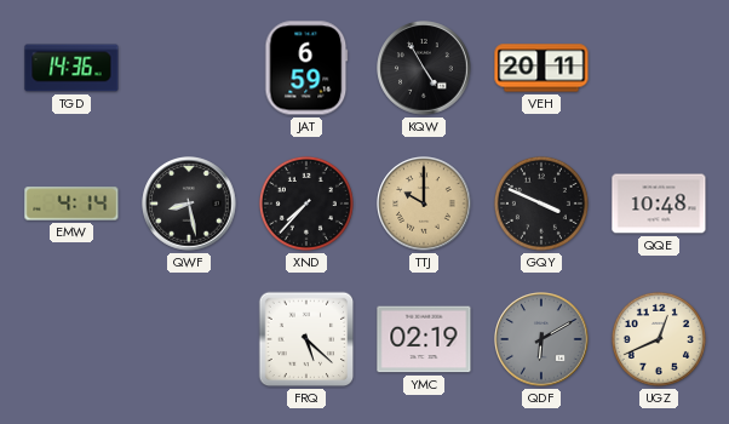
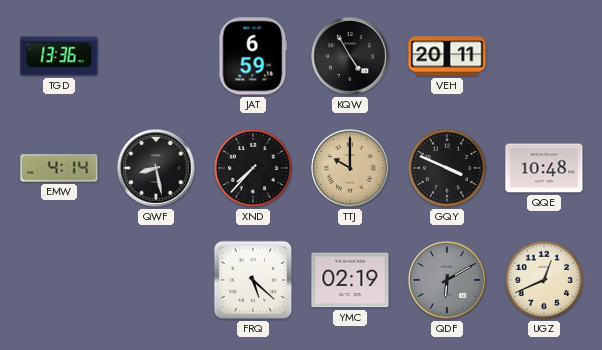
TGD: 14:36 -> 13:36 (59, 56)
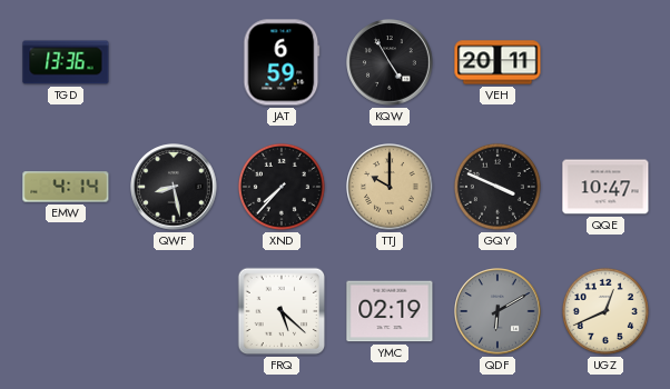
QQE: 10:48 -> 10:47 (605, 187)
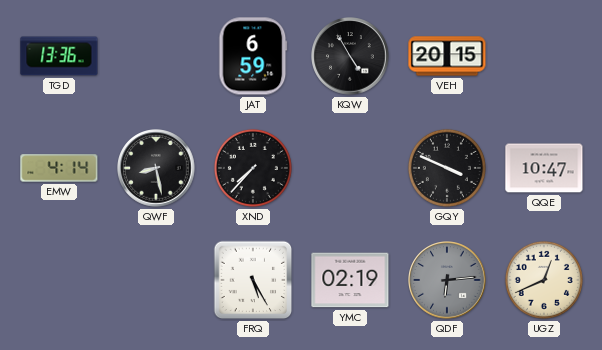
VEH: 20:11 -> 20:15 (447, 56)
TTJ: 10:00 -> none (390, 187)
FRQ: 5:22 -> 5:25 (253, 280)
QDF: 6:10 -> 6:14 (447, 280)
